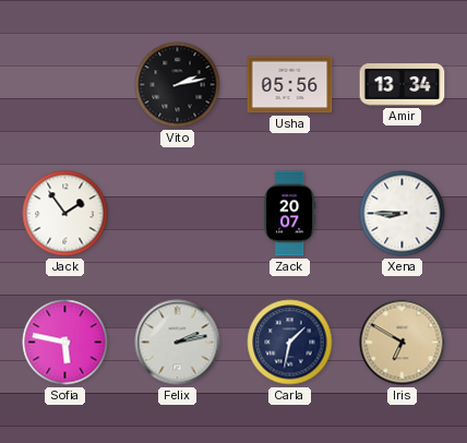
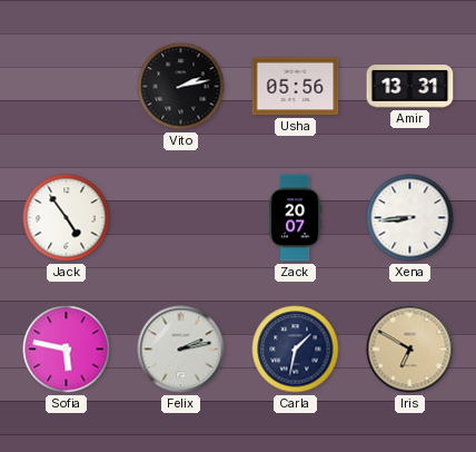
Amir: 13:34 -> 13:31 (410, 87)
Jack: 1:54 -> 4:54 (67, 218)
Xena: 8:45 -> 8:44 (410, 218)
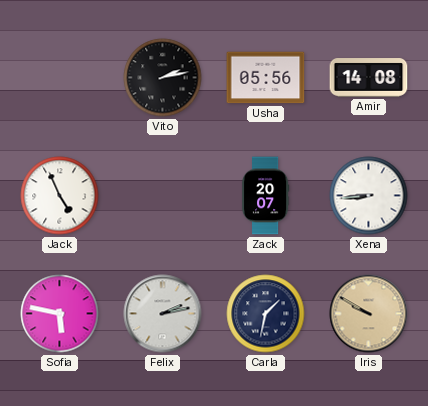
Amir: 13:31 -> 14:08 (369, 78)
Jack: 4:54 -> 4:56 (60, 196)
Iris: 6:50 -> 9:50 (369, 314)
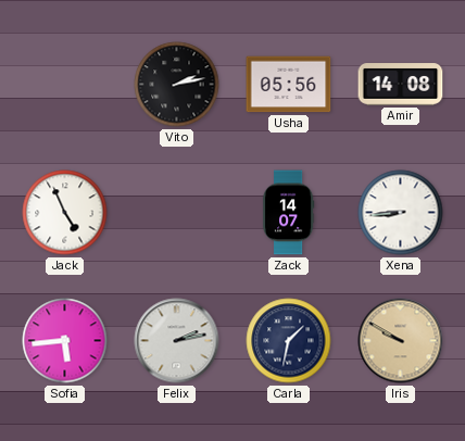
Zack: 20:07 -> 14:07 (288, 213)
Sofia: 5:47 -> 5:44 (65, 341)
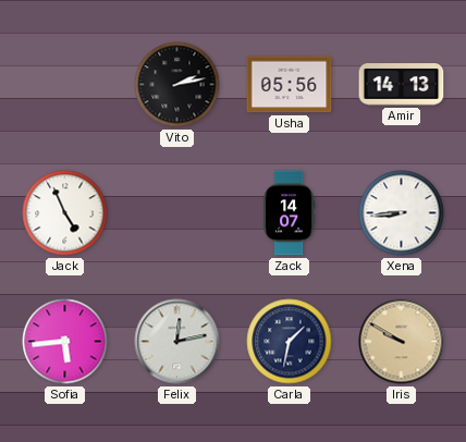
Amir: 14:08 -> 14:13 (402, 85)
Felix: 2:13 -> 12:13 (177, 342)
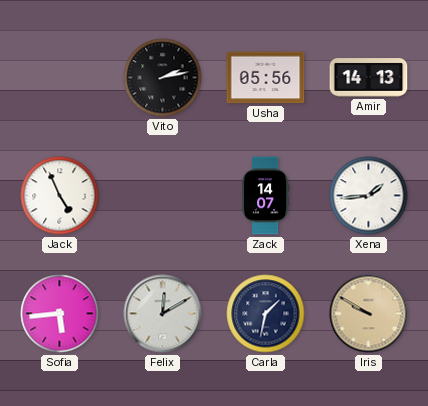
Xena: 8:44 -> 1:44 (369, 196)
Felix: 12:13 -> 12:10 (163, 314)
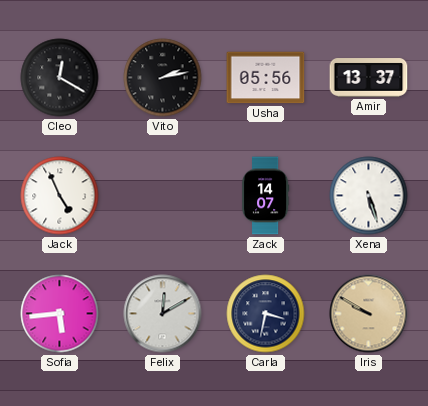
Cleo: none -> 12:20 (60, 78)
Amir: 14:13 -> 13:37 (369, 78)
Xena: 1:44 -> 5:27 (369, 196)
Carla: 1:32 -> 3:32 (266, 314)
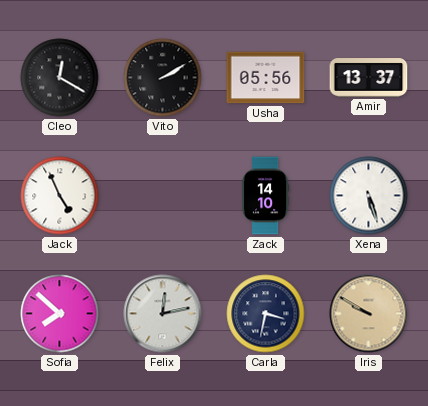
Vito: 2:13 -> 2:10 (163, 78)
Zack: 14:07 -> 14:10 (265, 196)
Sofia: 5:44 -> 7:52 (60, 314)
Felix: 12:10 -> 12:13 (163, 314)
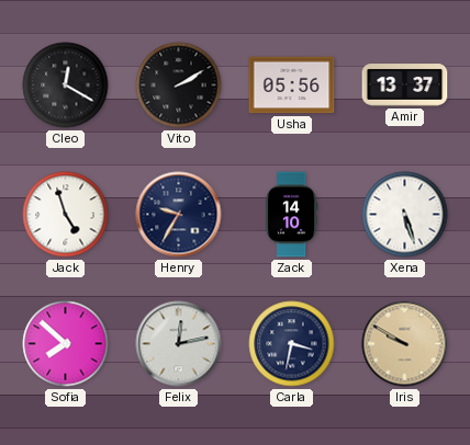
Jack: 4:56 -> 4:57 (66, 215)
Henry: none -> 9:35 (179, 215)
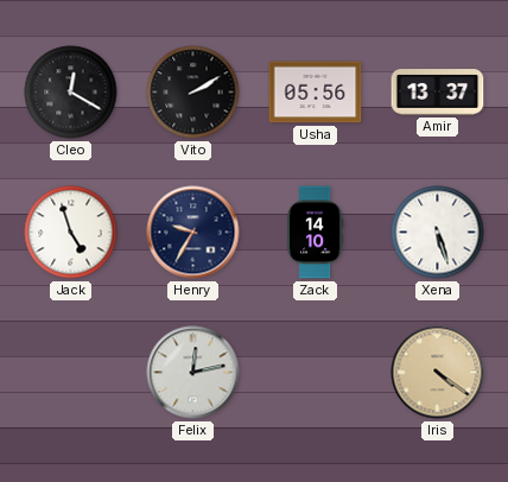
Sofia: 7:52 -> none (66, 344)
Carla: 3:32 -> none (292, 344)
Iris: 9:50 -> 4:21 (438, 373)
